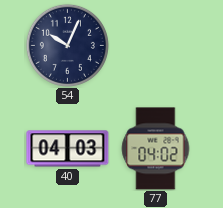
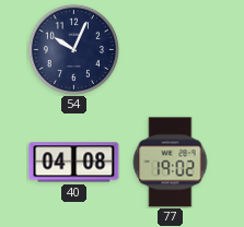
40: 04:03 -> 04:08 (74, 163)
77: 04:02 -> 19:02 (171, 163)
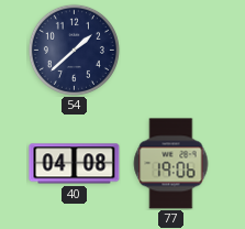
54: 10:04 -> 1:38 (74, 50)
77: 19:02 -> 19:06 (171, 164)
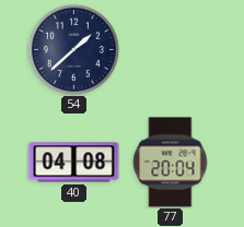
77: 19:06 -> 20:04 (171, 163)
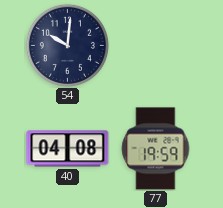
54: 1:38 -> 10:01 (67, 45)
77: 20:04 -> 19:59 (156, 149)
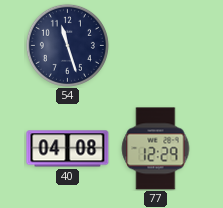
54: 10:01 -> 11:27 (67, 45)
77: 19:59 -> 12:29 (156, 149)
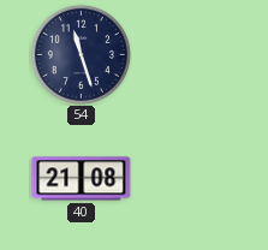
40: 04:08 -> 21:08 (82, 179)
77: 12:29 -> none (156, 149)
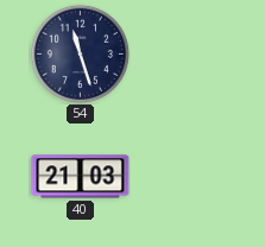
40: 21:08 -> 21:03 (81, 177)
